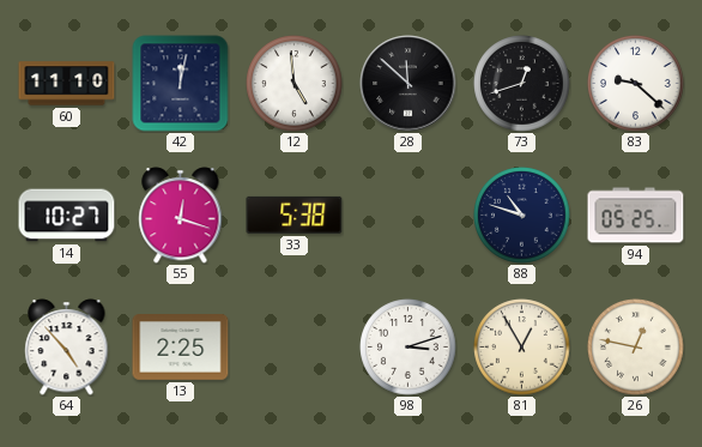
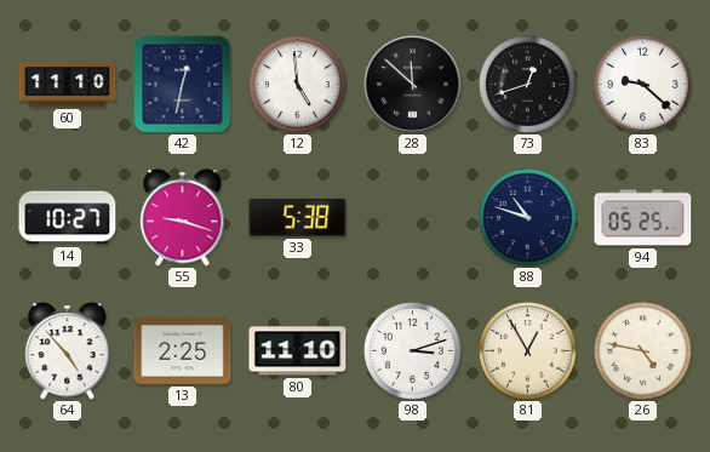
42: 12:02 -> 12:32 (183, 85)
55: 12:18 -> 9:18 (183, 218)
80: none -> 11:10 (298, 351)
26: 12:47 -> 4:47 (643, 351)
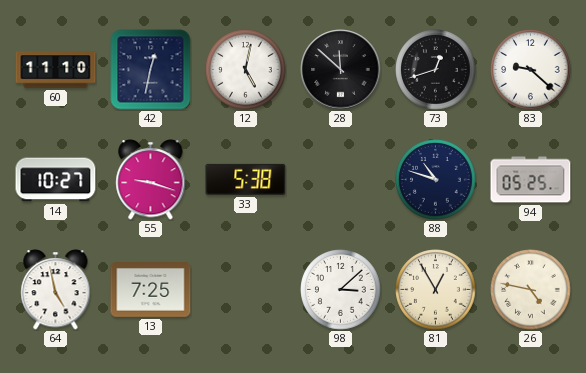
12: 4:59 -> 5:02 (246, 70)
64: 4:53 -> 4:58 (56, 290)
13: 2:25 -> 7:25 (151, 290)
80: 11:10 -> none (298, 351)
98: 3:12 -> 3:08 (341, 290)
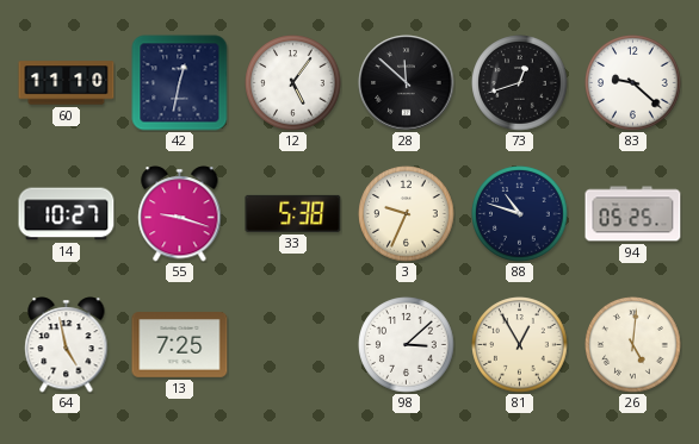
12: 5:02 -> 5:06 (293, 83)
3: none -> 9:34 (407, 214)
26: 4:47 -> 5:01 (633, 345)
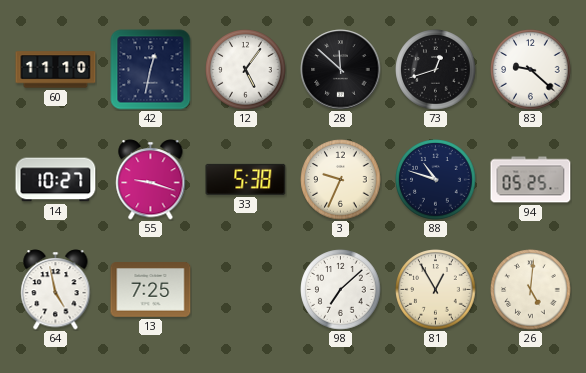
98: 3:08 -> 7:08 (341, 290)
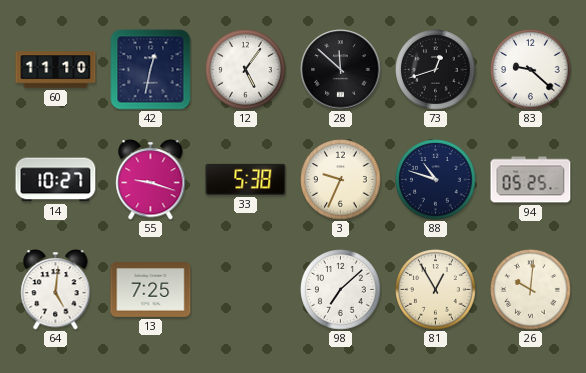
64: 4:58 -> 5:01 (56, 290)
26: 5:01 -> 10:01 (531, 290)
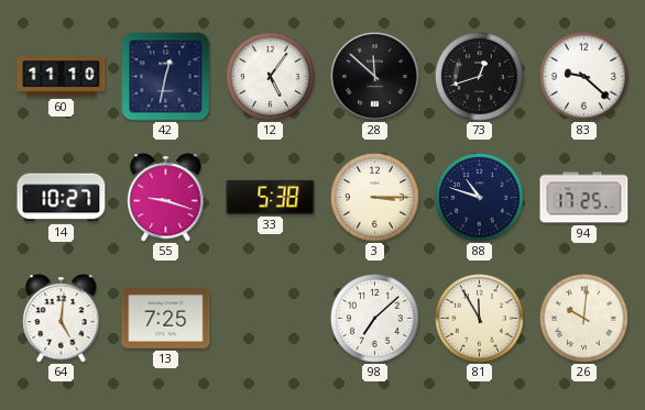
3: 9:34 -> 3:15 (375, 198)
94: 05:25 -> 17:25 (584, 198)
81: 12:55 -> 11:55 (480, 319)
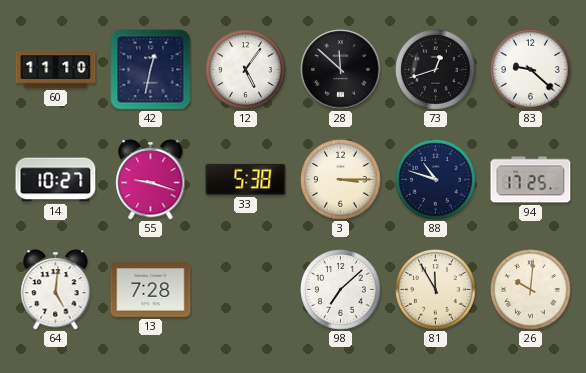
13: 7:25 -> 7:28 (151, 290)
